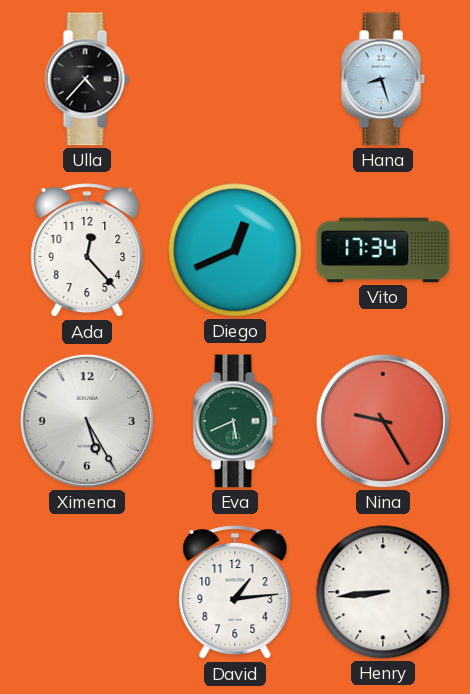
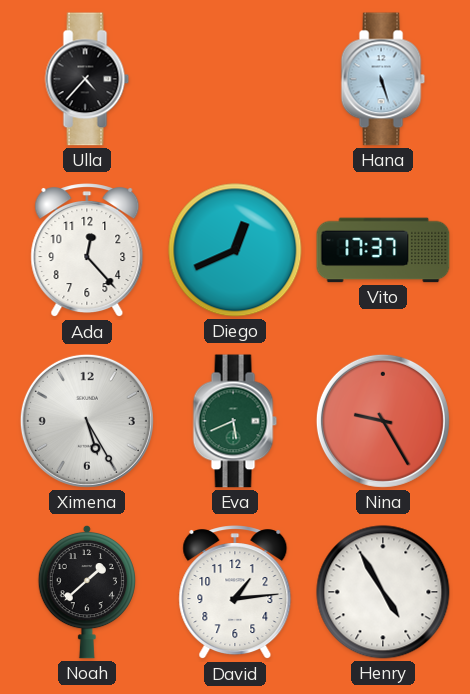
Hana: 8:27 -> 5:27 (383, 79)
Vito: 17:34 -> 17:37 (383, 250)
Noah: none -> 1:38 (87, 592)
Henry: 8:44 -> 4:55 (383, 592)
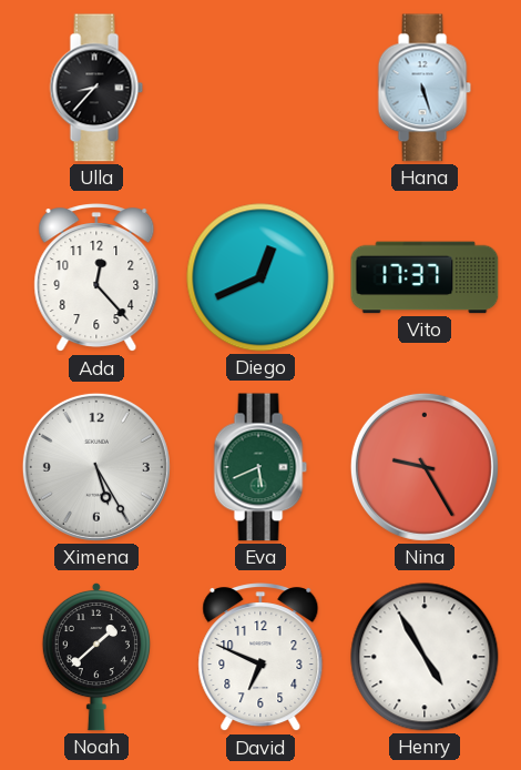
Ulla: 4:37 -> 8:37 (96, 88)
David: 1:14 -> 6:49 (260, 658)
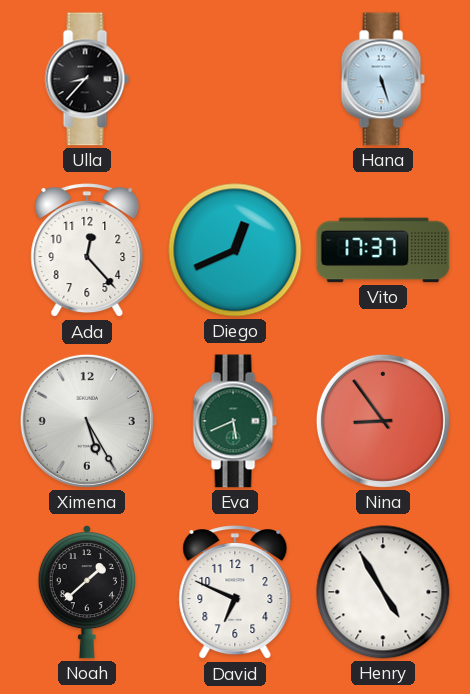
Nina: 9:25 -> 8:54 (383, 421)
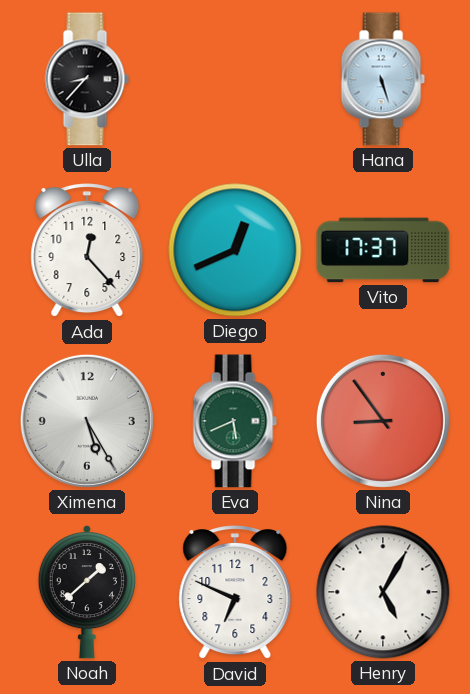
Henry: 4:55 -> 5:05 (383, 592)
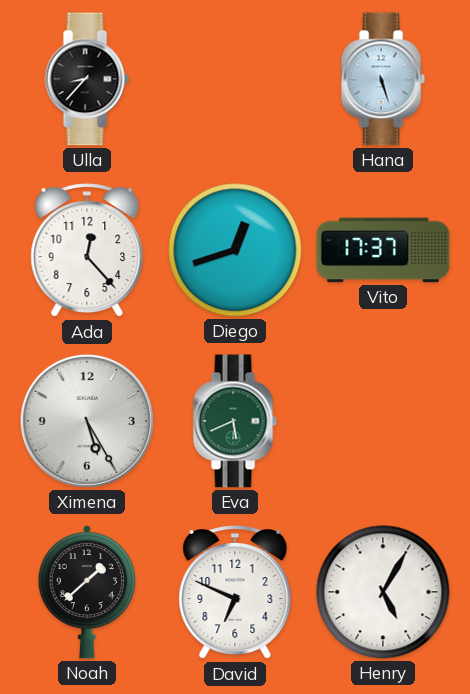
Diego: 12:41 -> 12:42 (235, 250)
Nina: 8:54 -> none (383, 421)
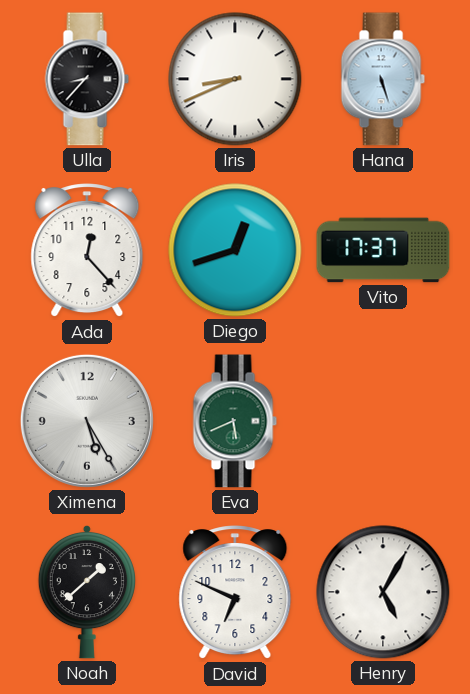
Iris: none -> 8:41 (235, 79)
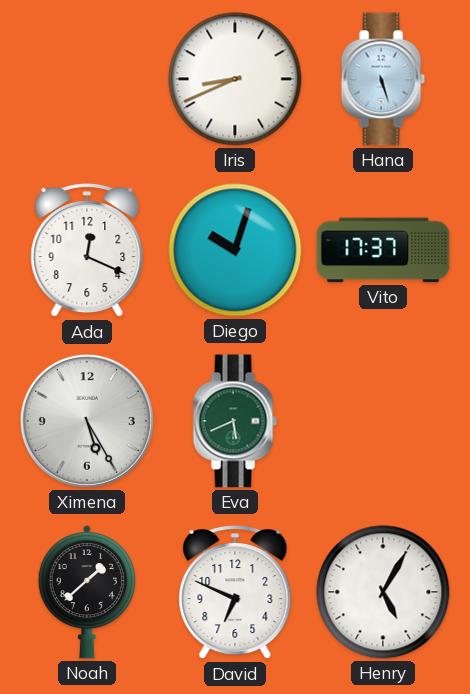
Ulla: 8:37 -> none (87, 79)
Ada: 12:23 -> 12:19 (87, 251)
Diego: 12:42 -> 10:03 (235, 250)
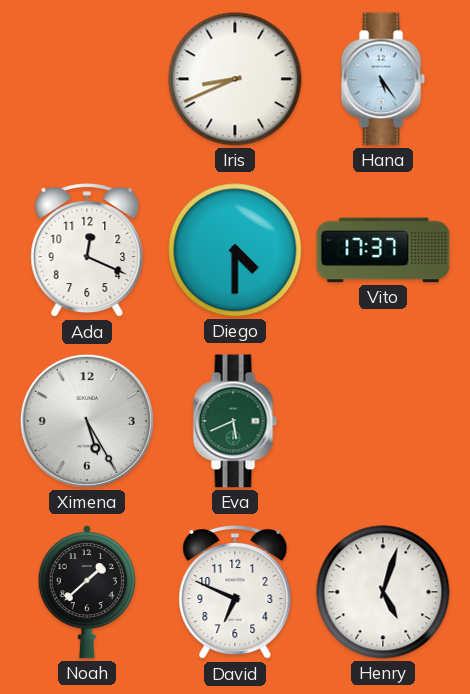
Hana: 5:27 -> 5:24 (383, 79)
Diego: 10:03 -> 4:30 (235, 250)
Henry: 5:05 -> 5:03 (383, 592)
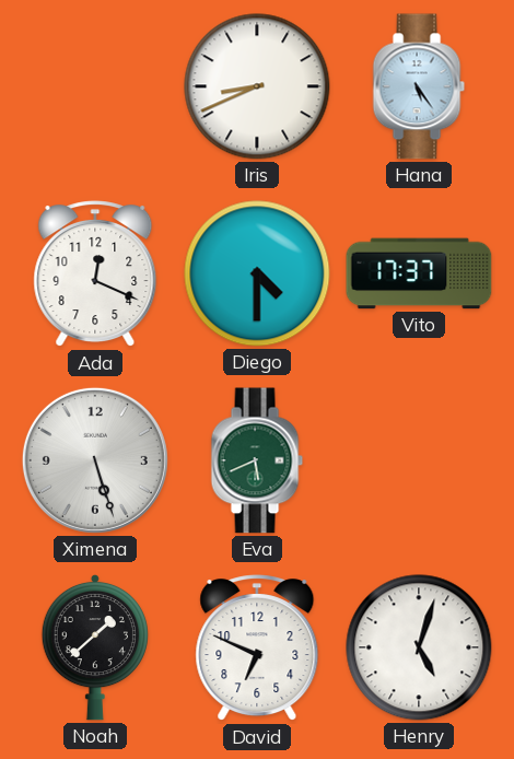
Ximena: 5:25 -> 5:27 (95, 460)
